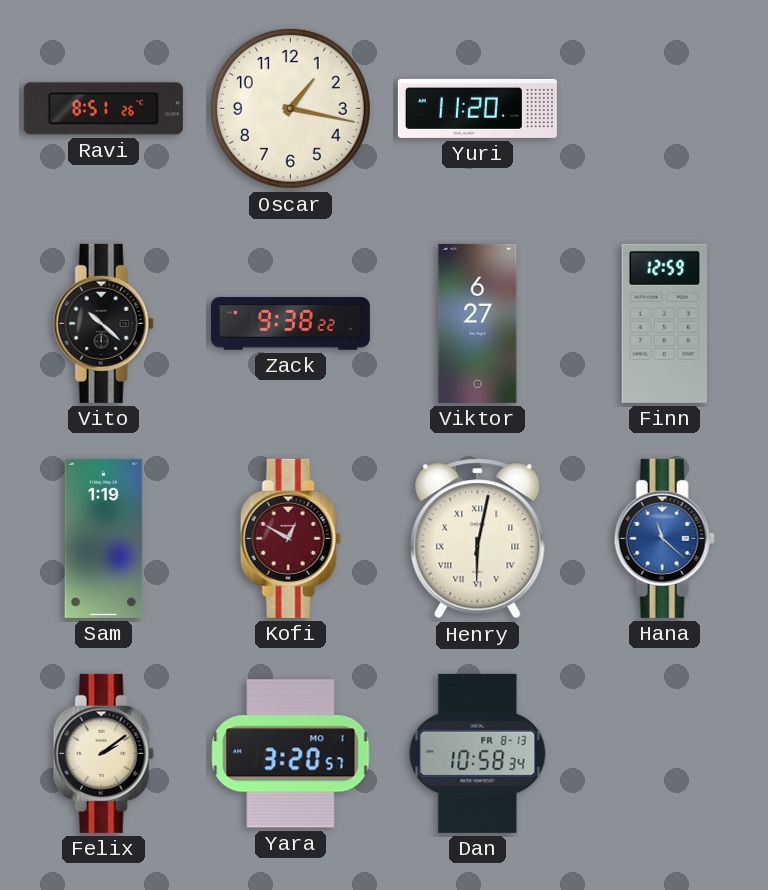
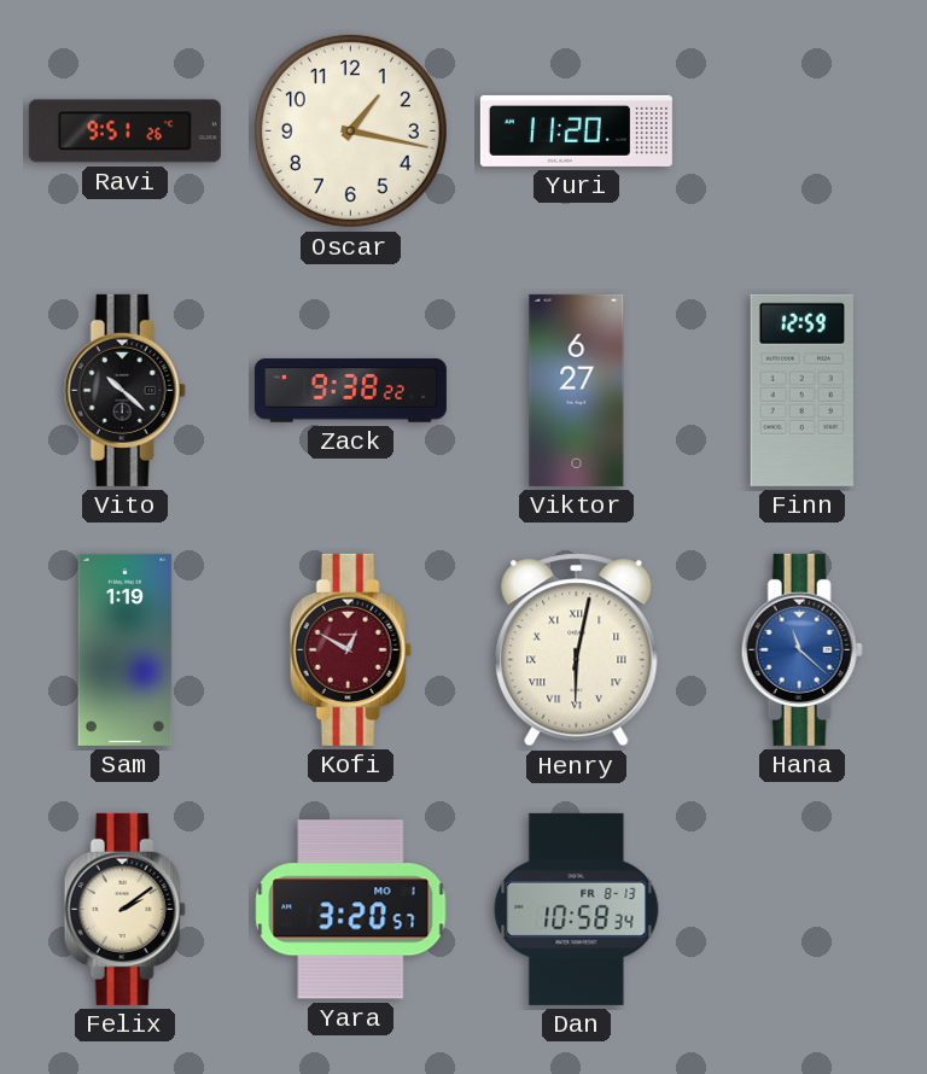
Ravi: 8:51 -> 9:51 (124, 132)
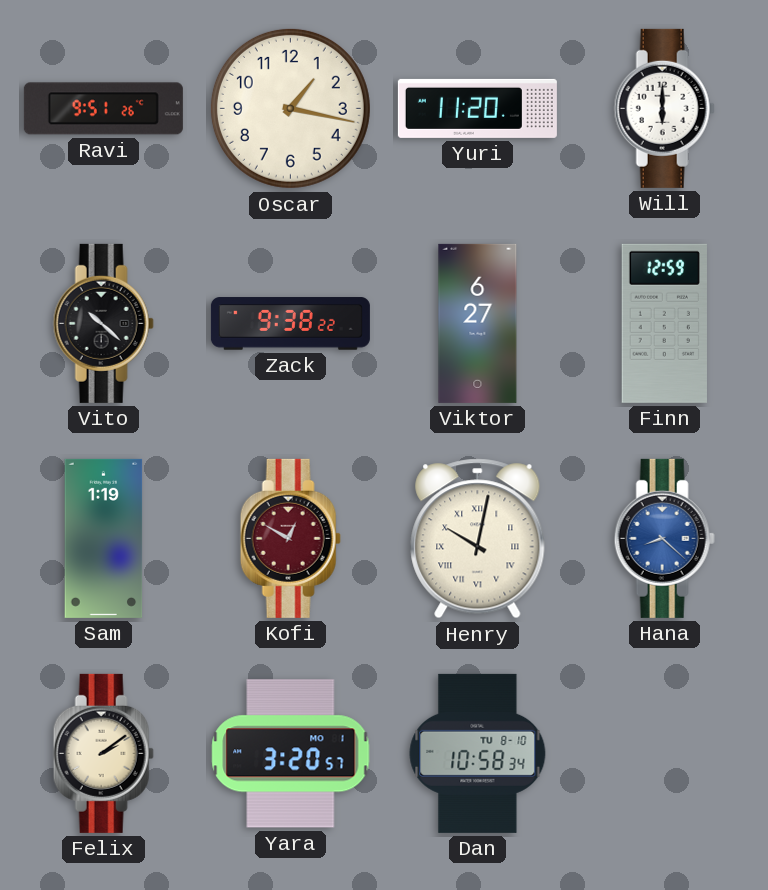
Will: none -> 6:00 (664, 108)
Henry: 6:02 -> 10:02 (478, 539)
Hana: 11:22 -> 8:22 (664, 538)
Dan date: FR 8-13 -> TU 8-10 (478, 753)
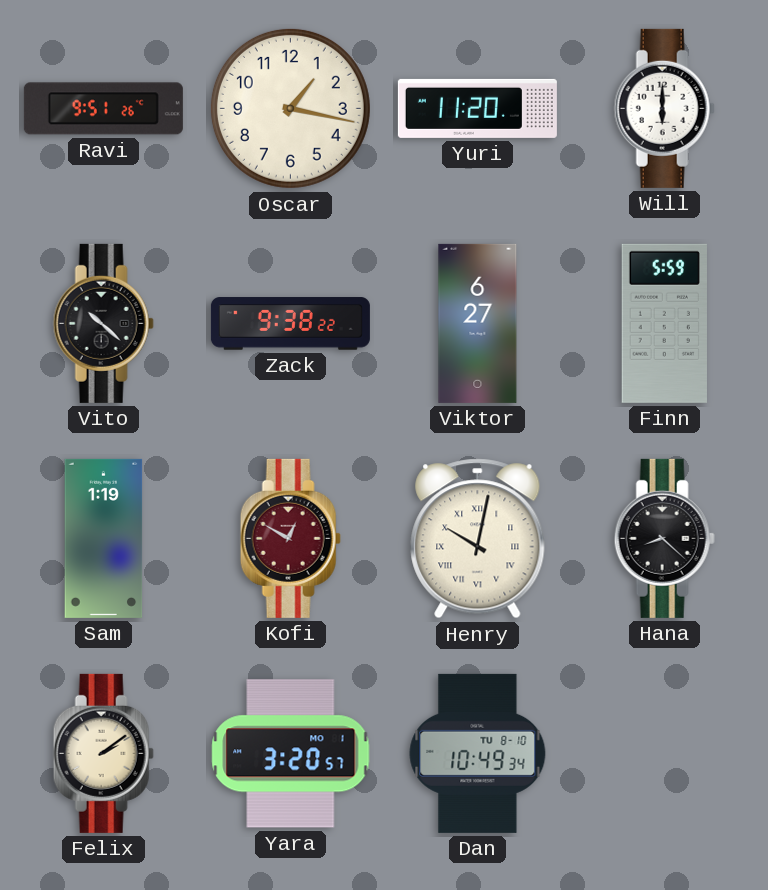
Finn: 12:59 -> 5:59 (664, 323)
Hana dial: blue -> black (664, 538)
Dan: 10:58 -> 10:49 (478, 753)
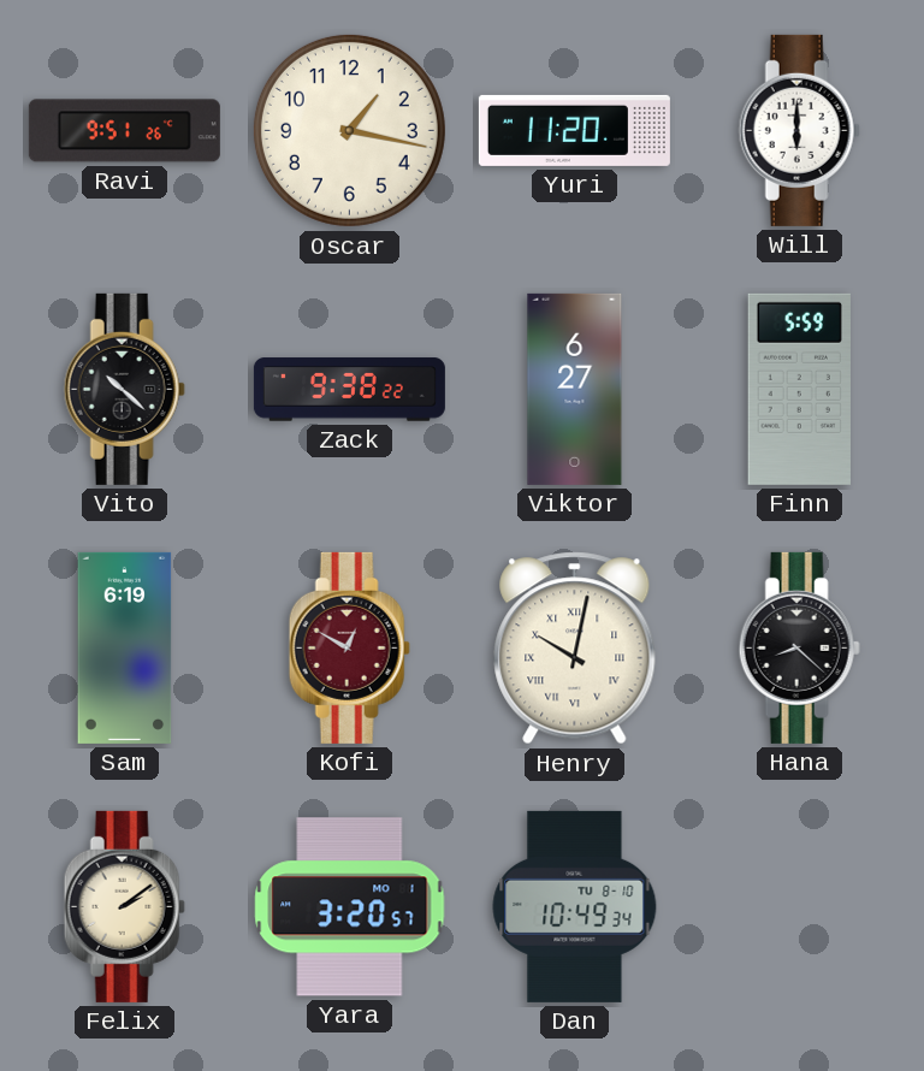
Sam: 1:19 -> 6:19 (125, 647)
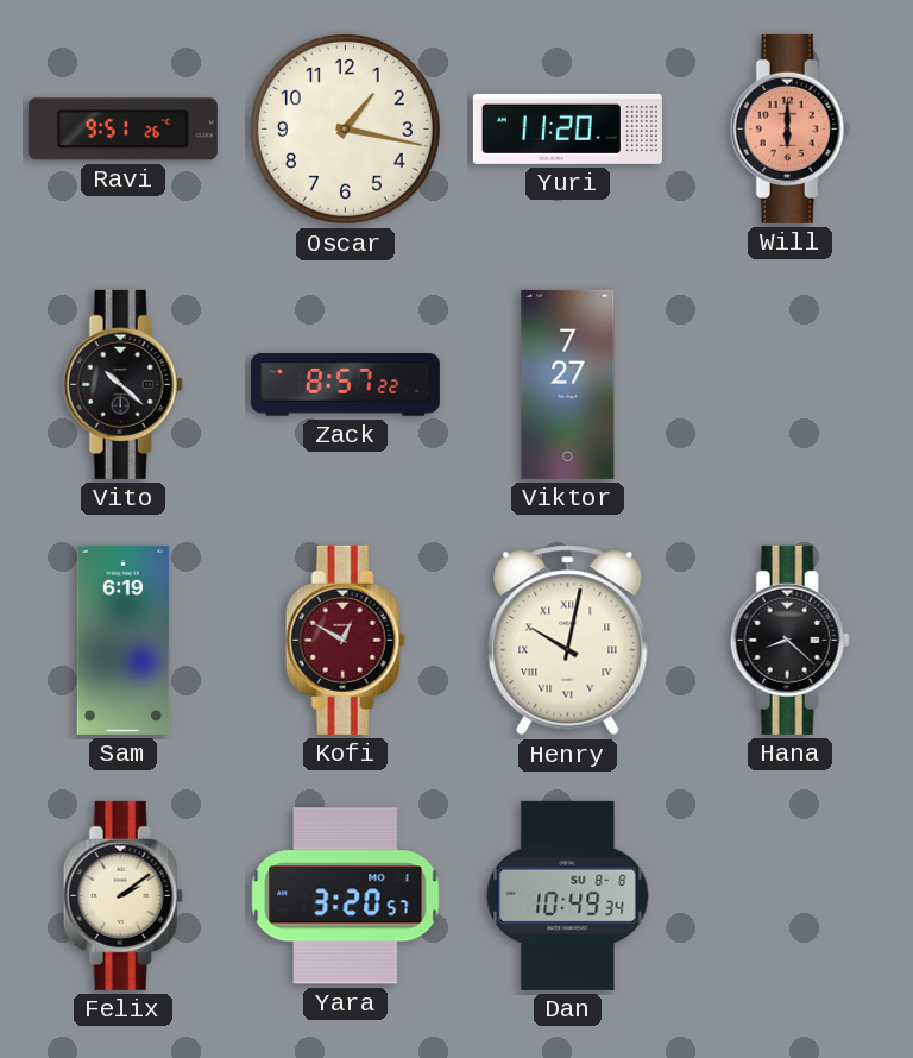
Will dial: white -> salmon (789, 128)
Zack: 9:38 -> 8:57 (345, 385)
Viktor: 6:27 -> 7:27 (568, 384)
Finn: 5:59 -> none (799, 389)
Dan date: TU 8-10 -> SU 8-8 (568, 895)
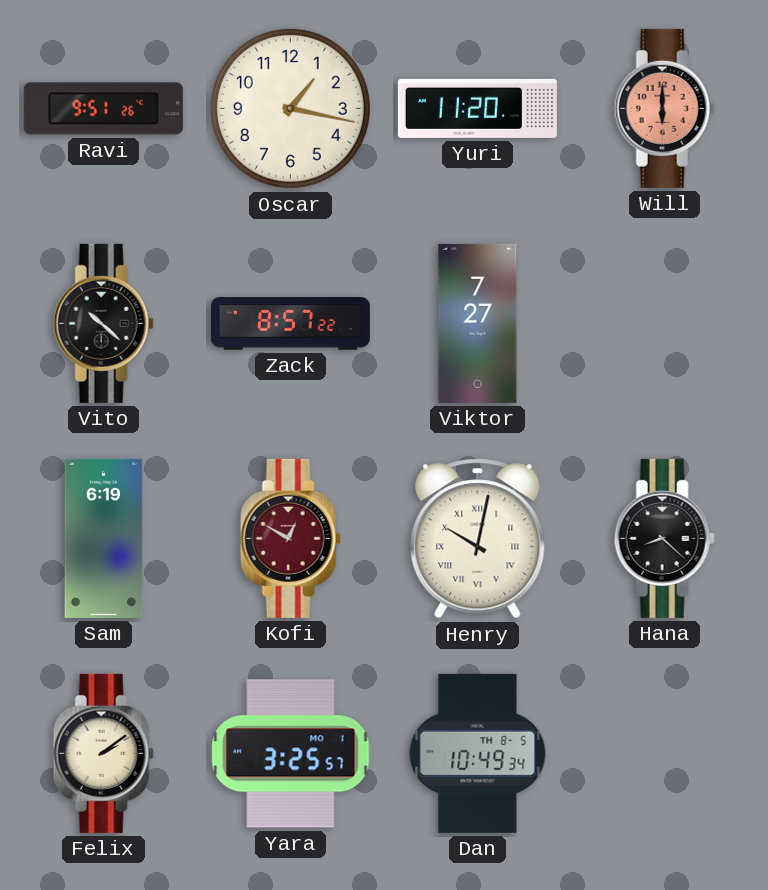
Yara: 3:20 -> 3:25 (291, 754)
Dan date: SU 8-8 -> TH 8-5 (478, 753)
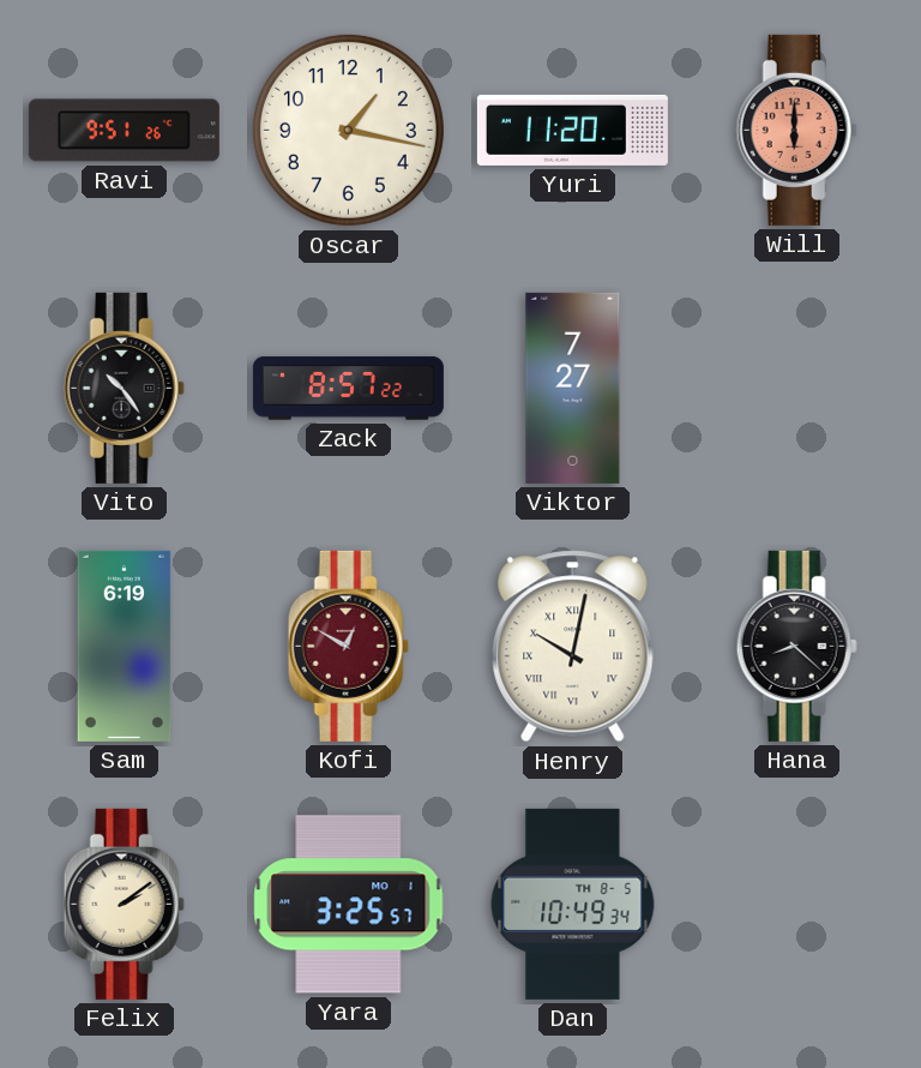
Vito: 10:22 -> 10:24 (124, 388)
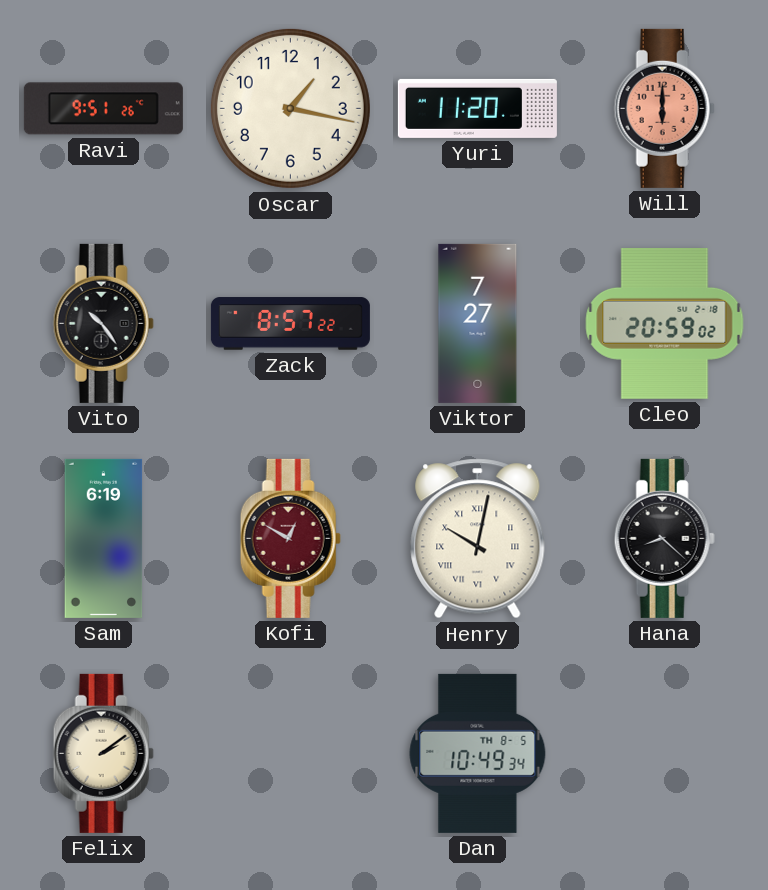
Cleo: none -> 20:59 (665, 323)
Yara: 3:25 -> none (349, 905)
